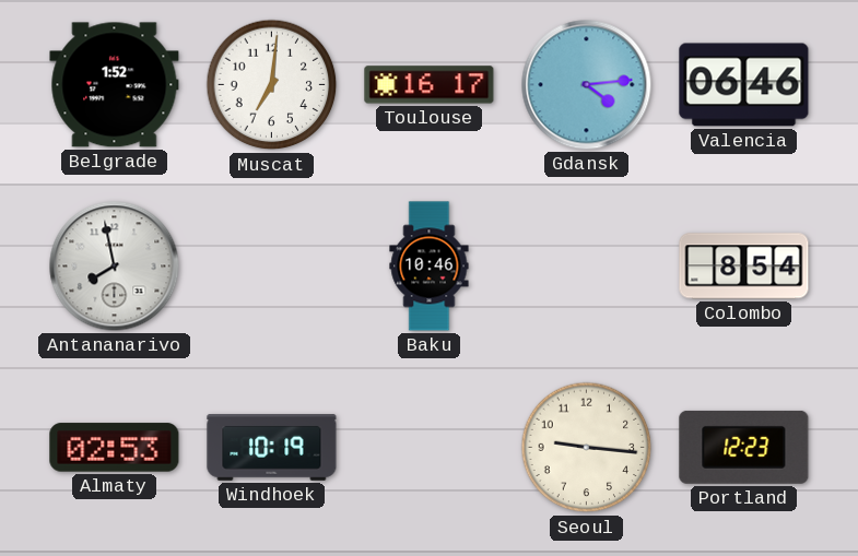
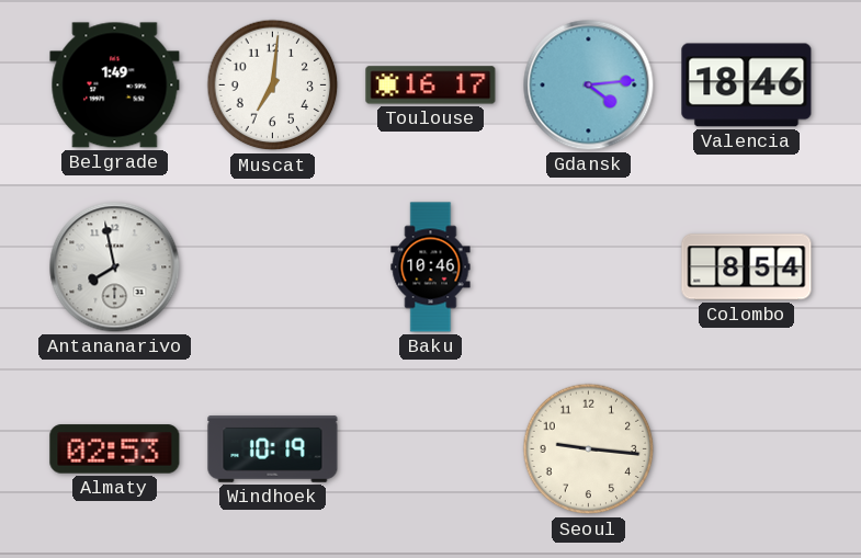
Belgrade: 1:52 -> 1:49 (115, 86)
Valencia: 06:46 -> 18:46 (747, 86)
Portland: 12:23 -> none (744, 447)
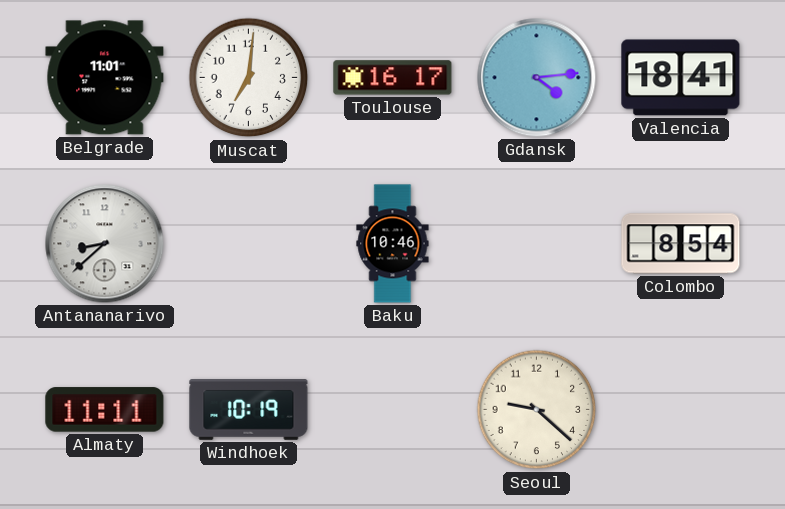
Belgrade: 1:49 -> 11:01 (105, 78)
Valencia: 18:46 -> 18:41 (681, 78)
Antananarivo: 7:58 -> 8:38 (105, 244)
Almaty: 02:53 -> 11:11 (105, 410)
Seoul: 9:16 -> 9:22 (537, 410)
